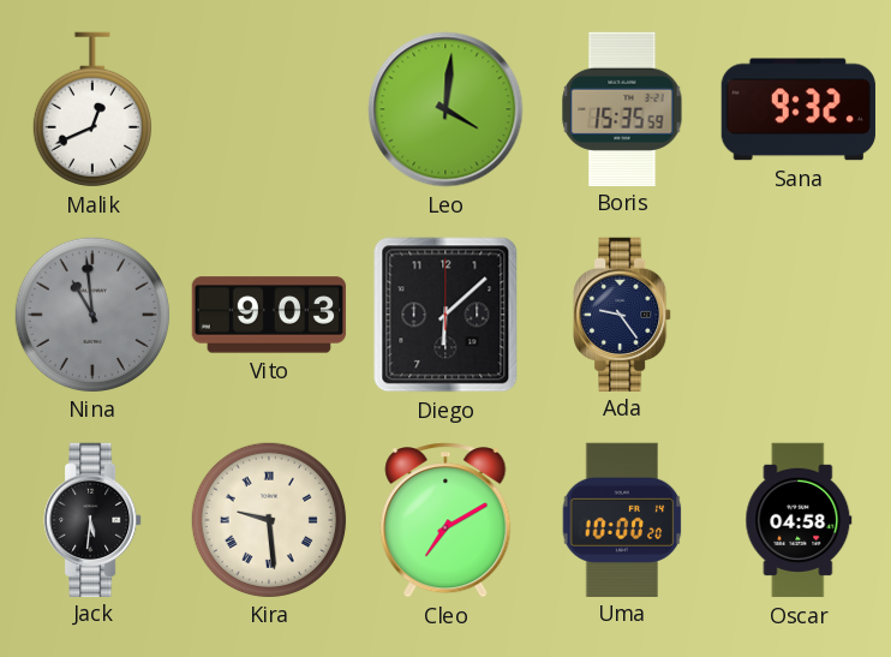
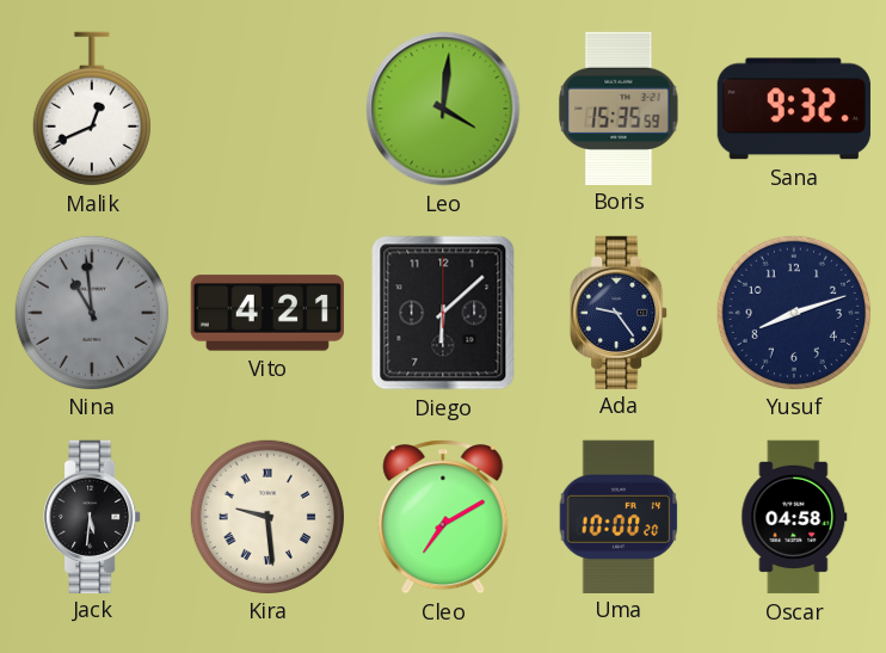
Vito: 9:03 -> 4:21 (266, 313)
Yusuf: none -> 8:12 (793, 312)
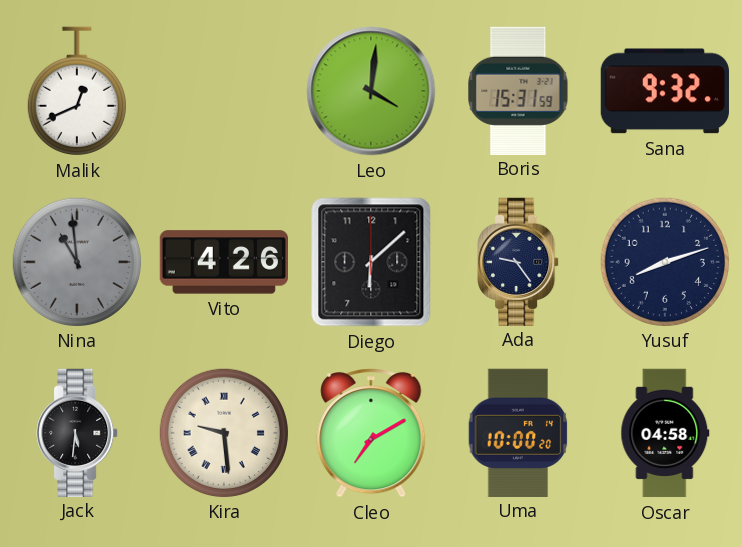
Boris: 15:35 -> 15:31 (518, 90)
Vito: 4:21 -> 4:26 (223, 262)
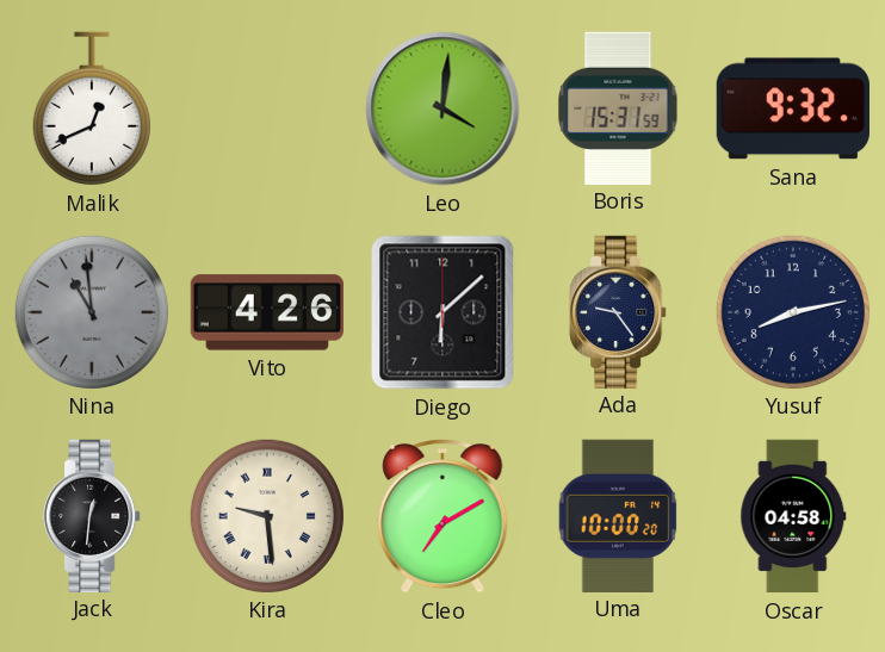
Yusuf: 8:12 -> 8:13 (792, 311)
Jack: 5:31 -> 12:31 (92, 515)
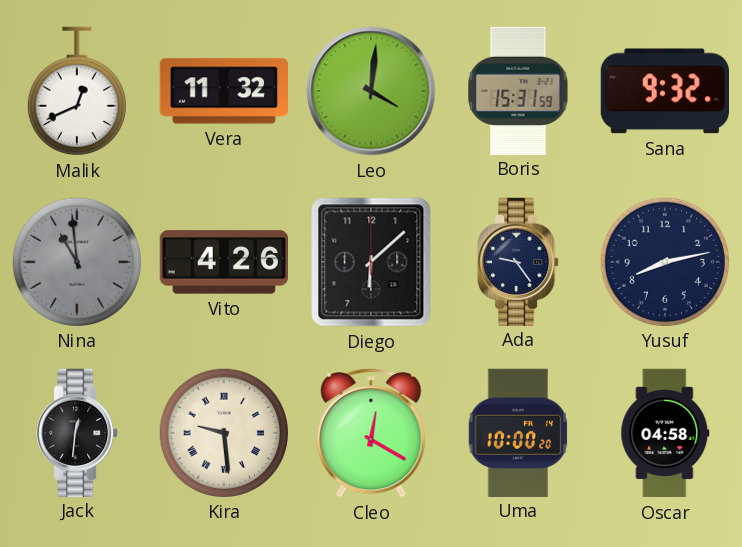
Vera: none -> 11:32 (223, 91)
Cleo: 7:10 -> 12:20 (371, 434)
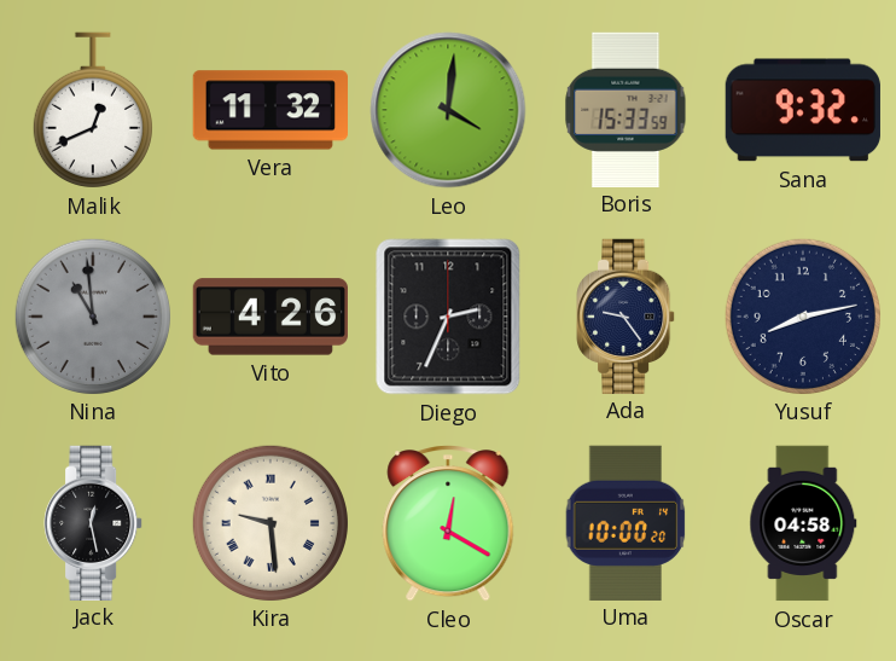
Boris: 15:31 -> 15:33 (626, 109)
Diego: 6:08 -> 2:34 (448, 317)
Jack: 12:31 -> 12:28 (93, 522)
